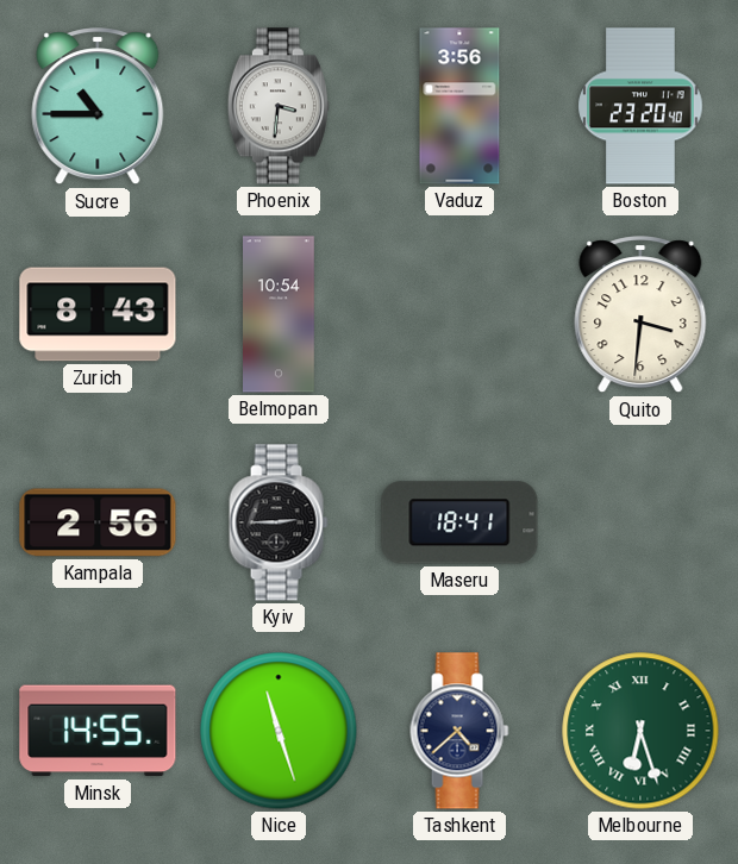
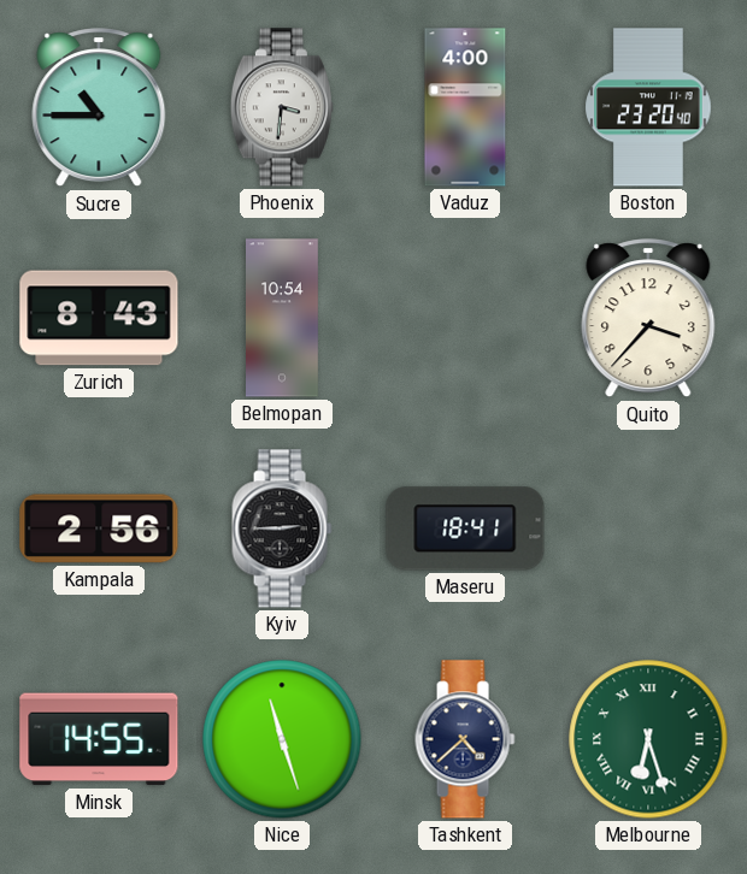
Vaduz: 3:56 -> 4:00 (465, 107)
Quito: 3:31 -> 3:37 (648, 319)
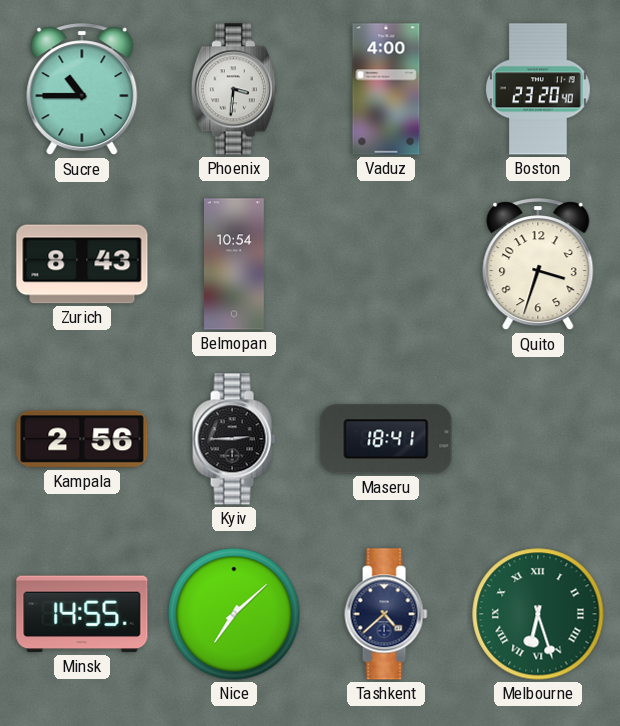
Quito: 3:37 -> 3:33 (538, 265)
Nice: 11:27 -> 7:08 (234, 614)
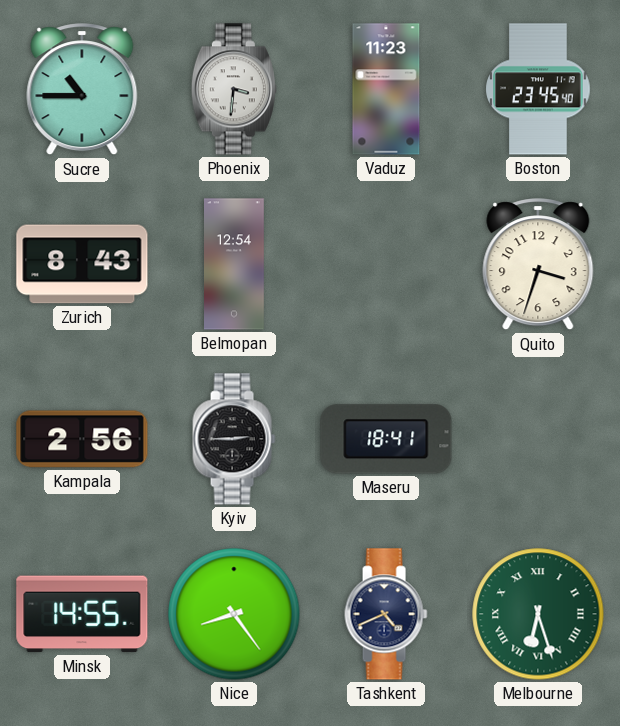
Vaduz: 4:00 -> 11:23 (386, 89)
Boston: 23:20 -> 23:45 (538, 89)
Belmopan: 10:54 -> 12:54 (235, 264)
Nice: 7:08 -> 8:24 (234, 614)
Tashkent: 4:38 -> 4:41 (386, 614)
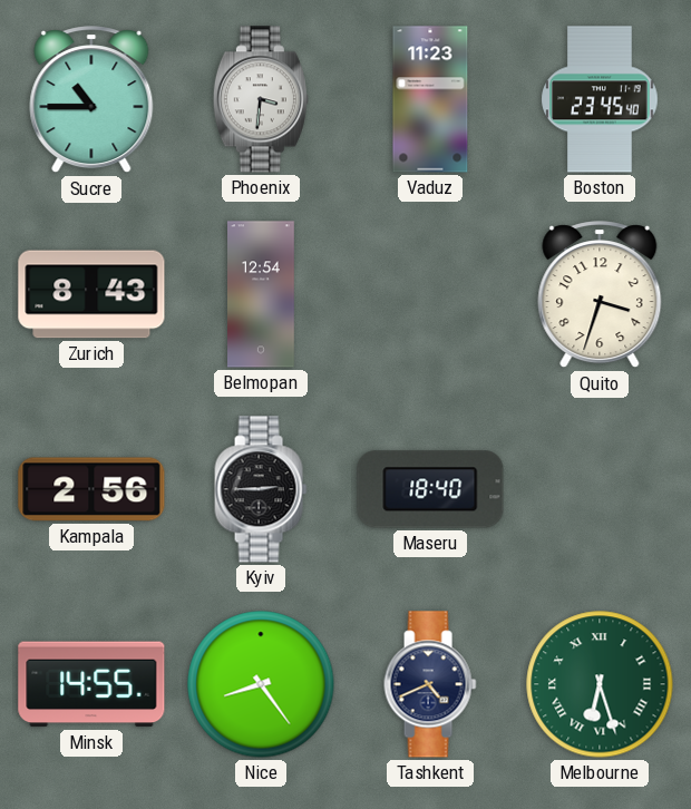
Maseru: 18:41 -> 18:40 (430, 489)
